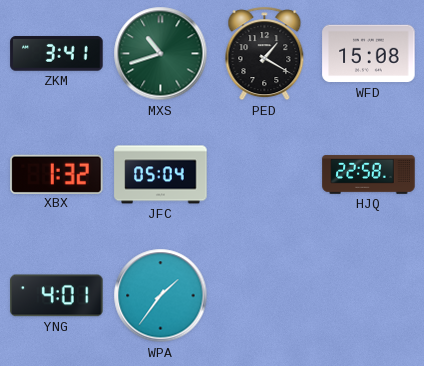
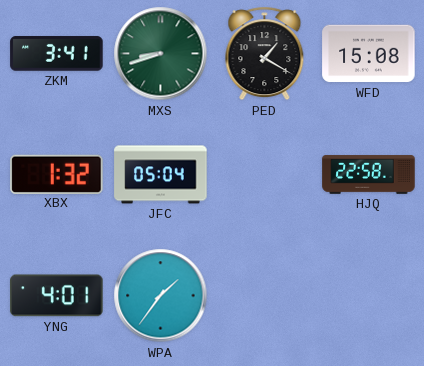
MXS: 10:42 -> 8:42 (161, 54)
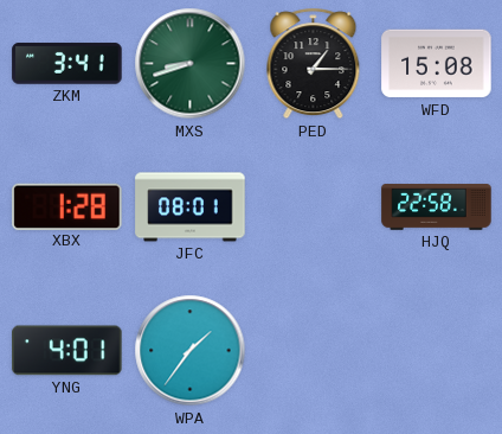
PED: 1:20 -> 1:15 (314, 64)
XBX: 1:32 -> 1:28 (67, 206)
JFC: 05:04 -> 08:01 (191, 208)
